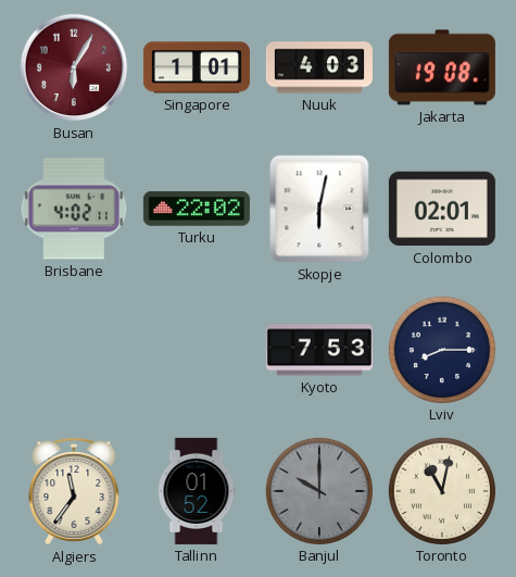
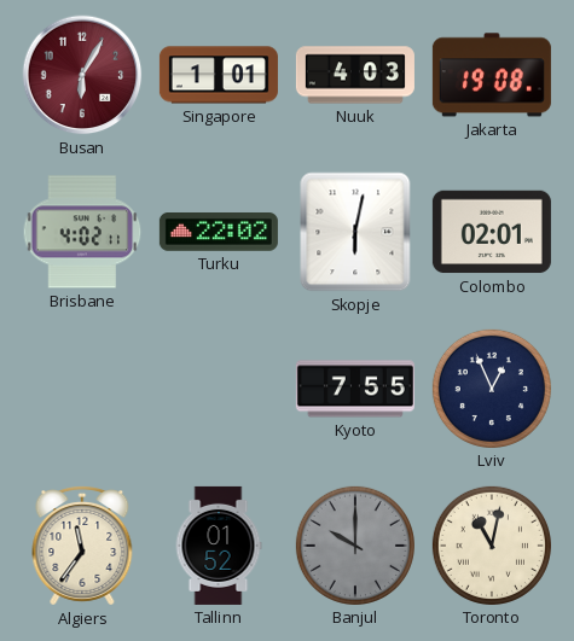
Kyoto: 7:53 -> 7:55 (355, 389)
Lviv: 8:15 -> 12:56 (492, 389)
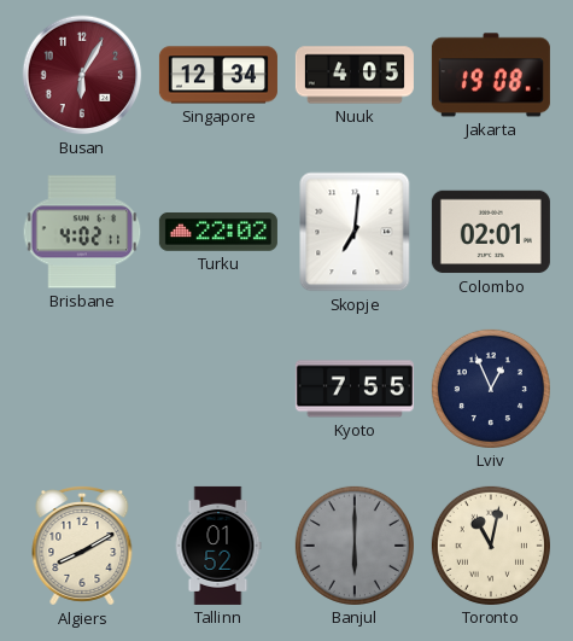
Singapore: 1:01 -> 12:34 (218, 75)
Nuuk: 4:03 -> 4:05 (355, 75)
Skopje: 6:02 -> 7:01 (355, 232)
Algiers: 11:36 -> 8:10 (82, 547)
Banjul: 10:00 -> 6:00 (355, 546)
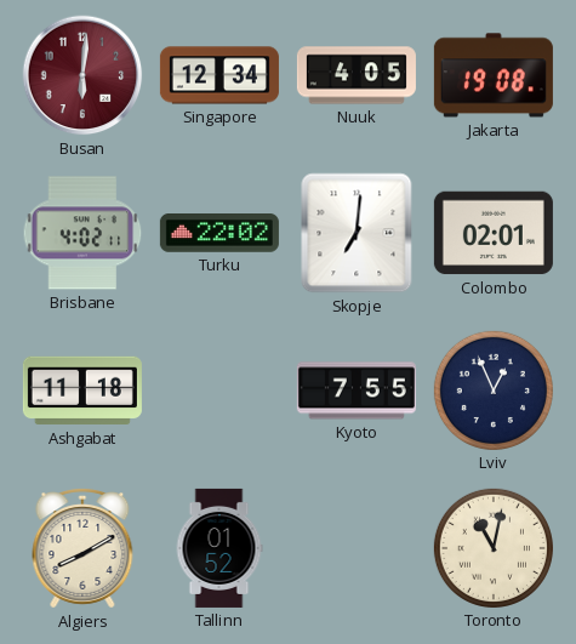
Busan: 6:05 -> 6:01 (82, 75)
Ashgabat: none -> 11:18 (82, 391)
Banjul: 6:00 -> none (355, 546)
